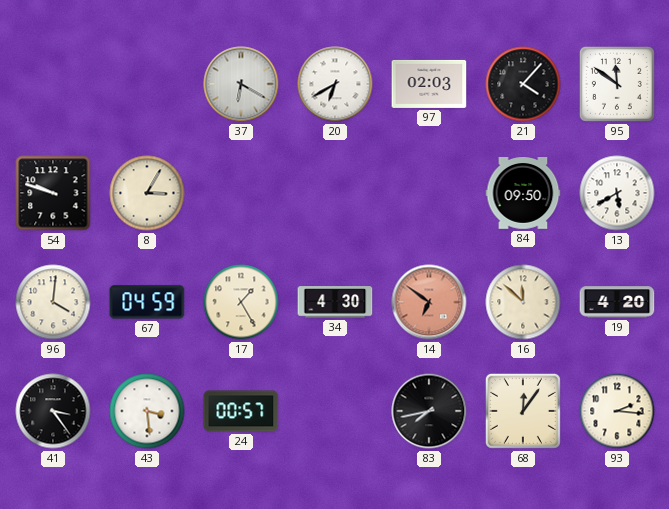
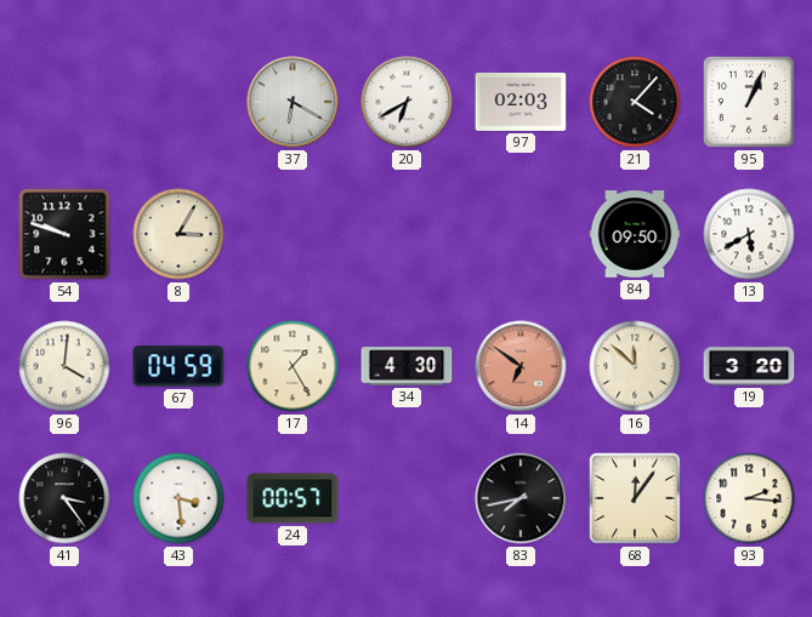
95: 11:51 -> 1:04 (749, 102)
19: 4:20 -> 3:20 (749, 366)
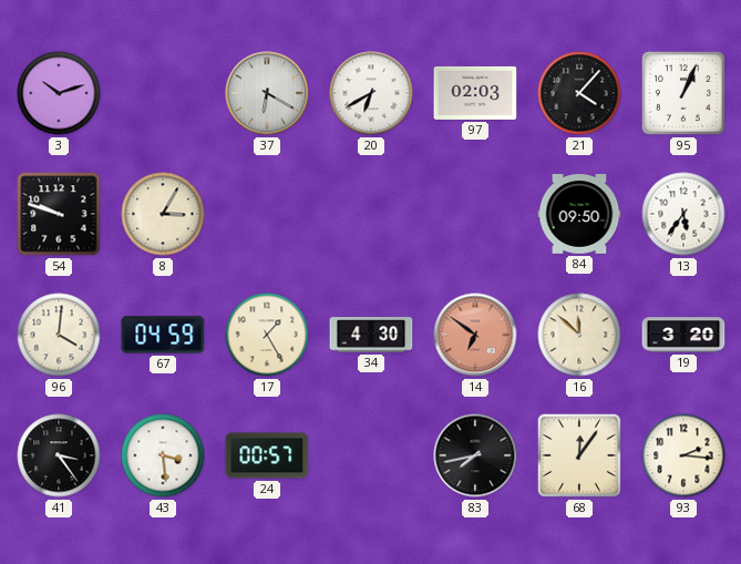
3: none -> 10:12 (59, 93)
13: 5:40 -> 5:36 (683, 214)
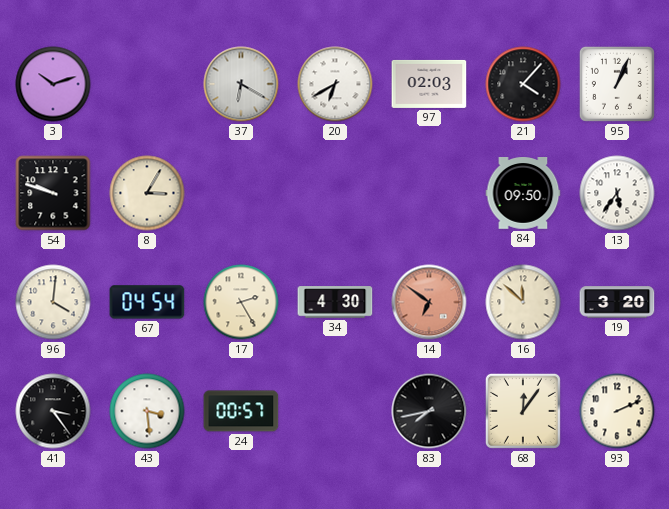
67: 04:59 -> 04:54 (147, 302)
17: 1:25 -> 2:25 (241, 302)
93: 2:16 -> 2:11 (617, 411)
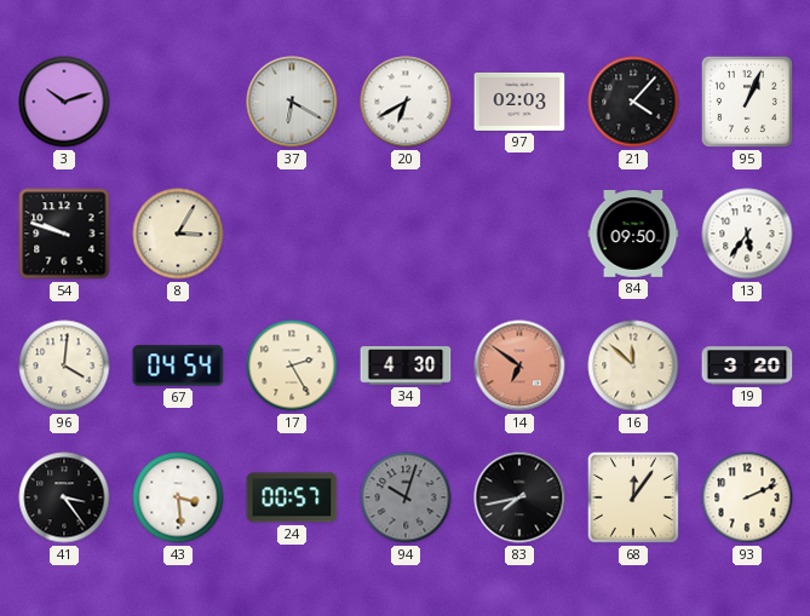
94: none -> 10:03 (406, 497)
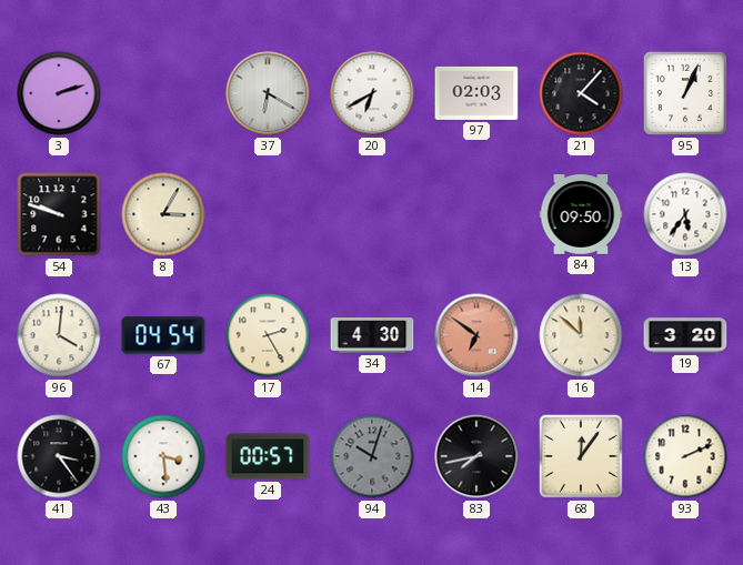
3: 10:12 -> 2:12 (59, 93)
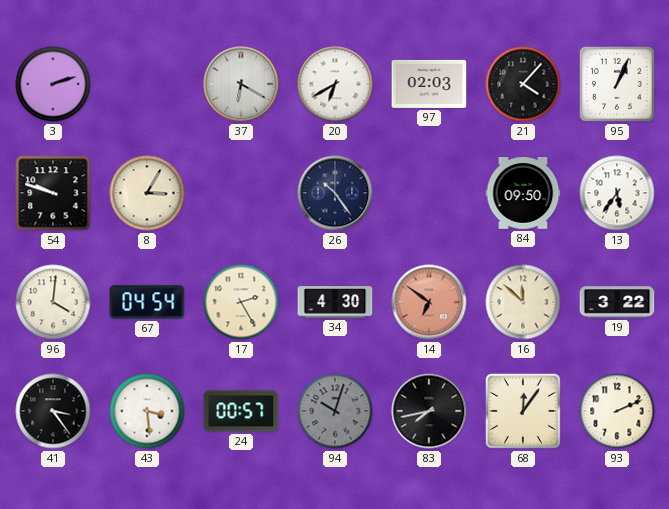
26: none -> 10:24 (335, 193)
19: 3:20 -> 3:22 (617, 302)
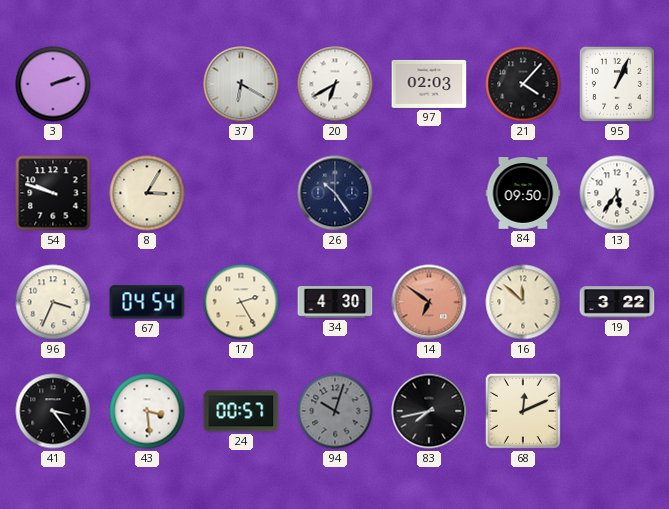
96: 4:01 -> 3:34 (53, 302)
68: 12:06 -> 12:11 (523, 411)
93: 2:11 -> none (617, 411)
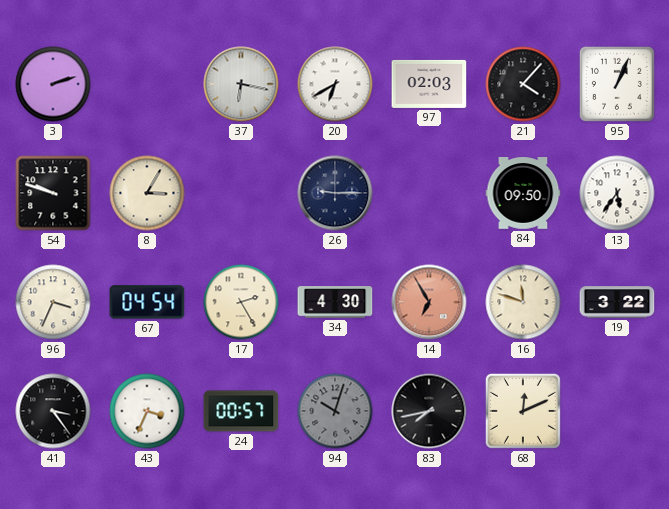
37: 6:20 -> 6:17 (241, 84)
26: 10:24 -> 9:15 (335, 193)
14: 6:51 -> 6:55 (429, 302)
16: 11:52 -> 11:48 (523, 302)
43: 3:29 -> 3:34 (147, 411)
